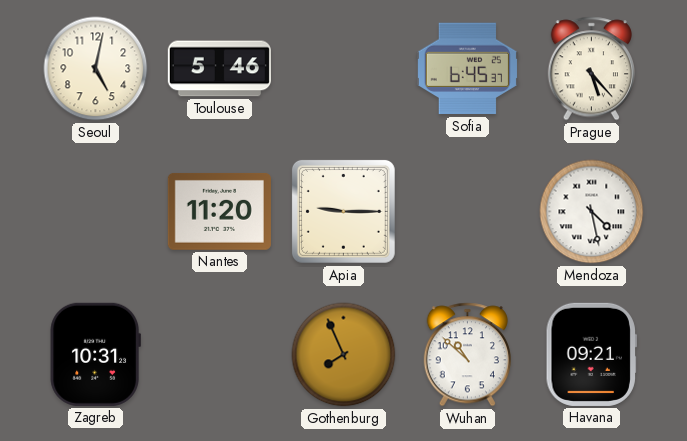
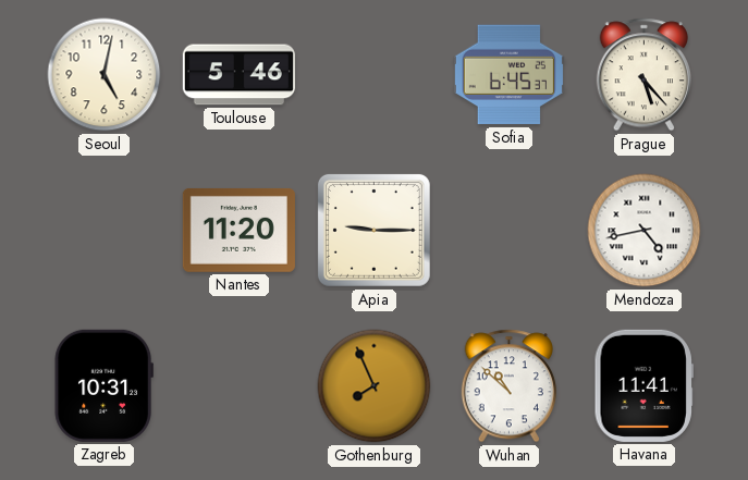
Mendoza: 4:28 -> 4:43 (645, 231)
Havana: 09:21 -> 11:41 (643, 385)
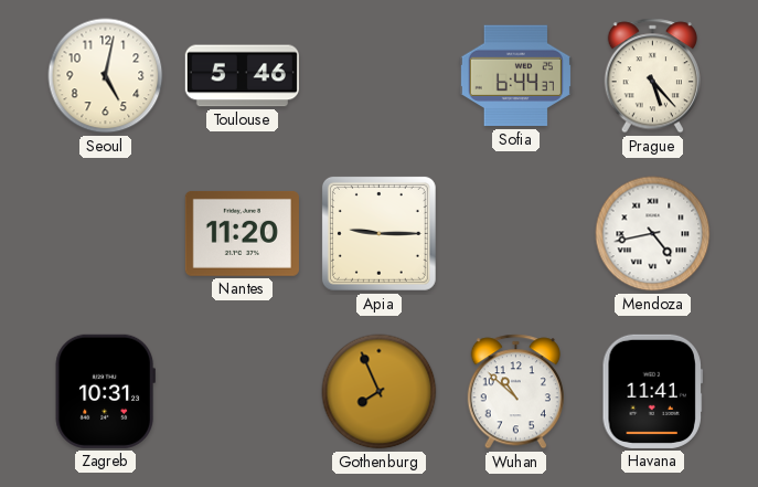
Sofia: 6:45 -> 6:44 (515, 76)
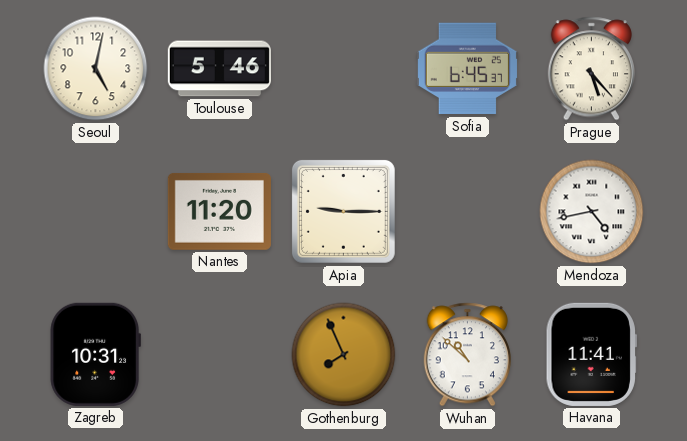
Sofia: 6:44 -> 6:45 (467, 69)
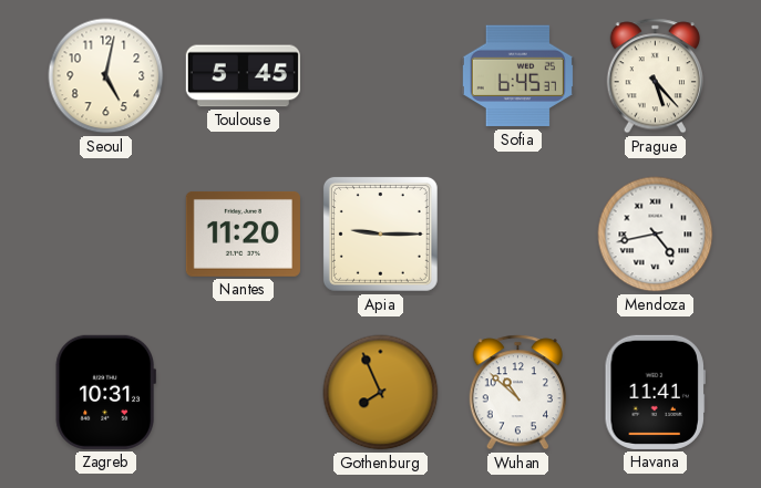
Toulouse: 5:46 -> 5:45 (243, 76)
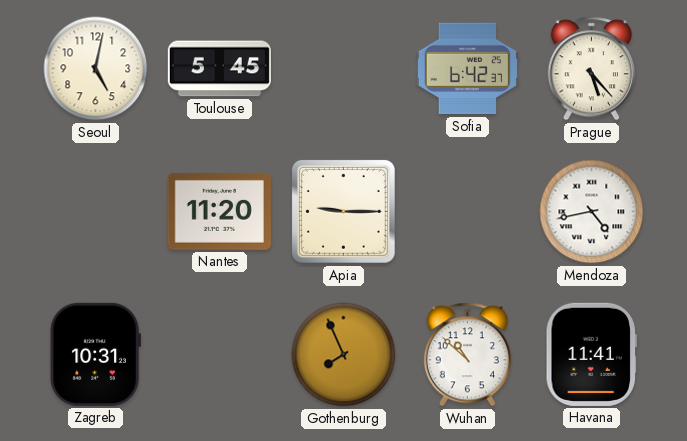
Sofia: 6:45 -> 6:42 (467, 69)
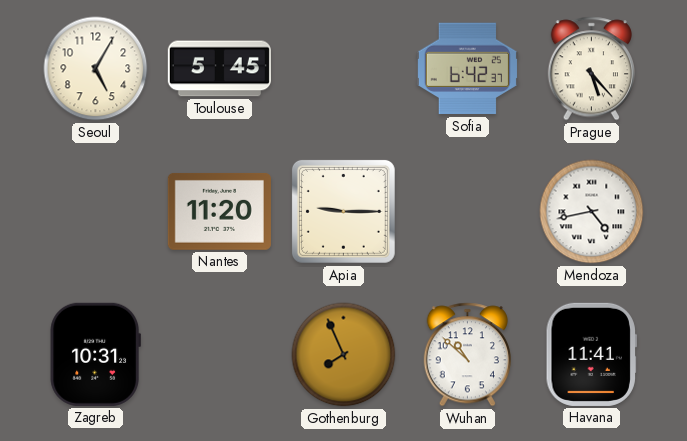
Seoul: 5:02 -> 5:05 (96, 69)
